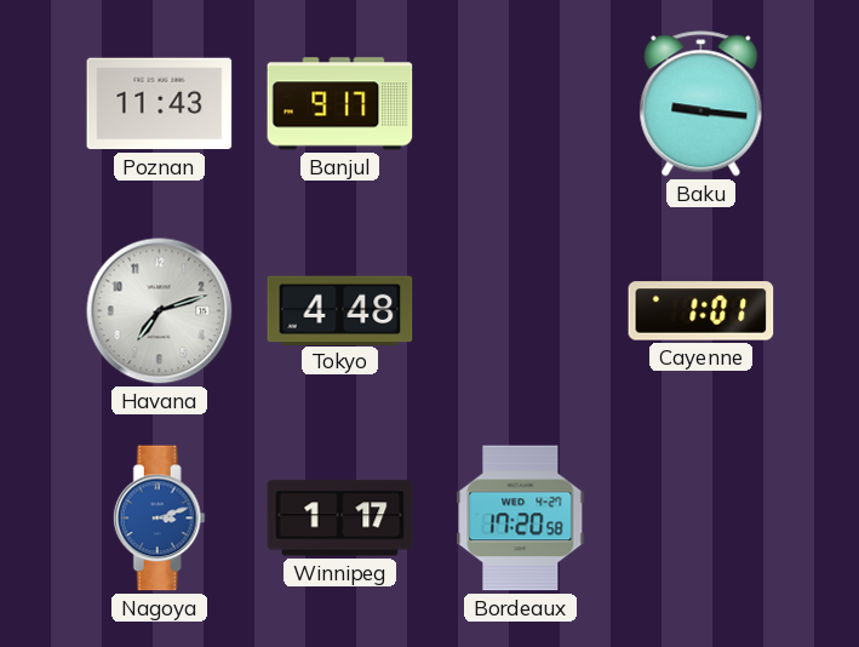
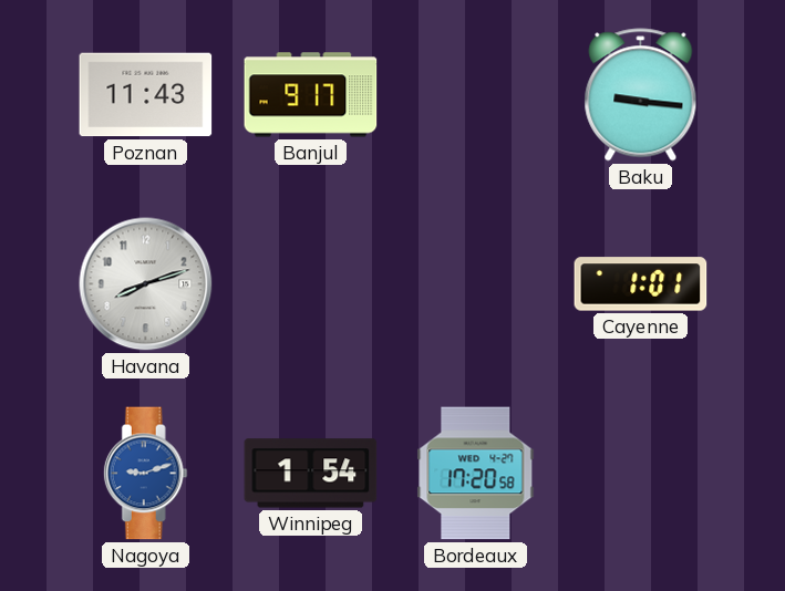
Havana: 7:12 -> 8:12 (146, 284)
Tokyo: 4:48 -> none (340, 310)
Nagoya: 3:12 -> 9:12 (145, 474)
Winnipeg: 1:17 -> 1:54 (311, 474)
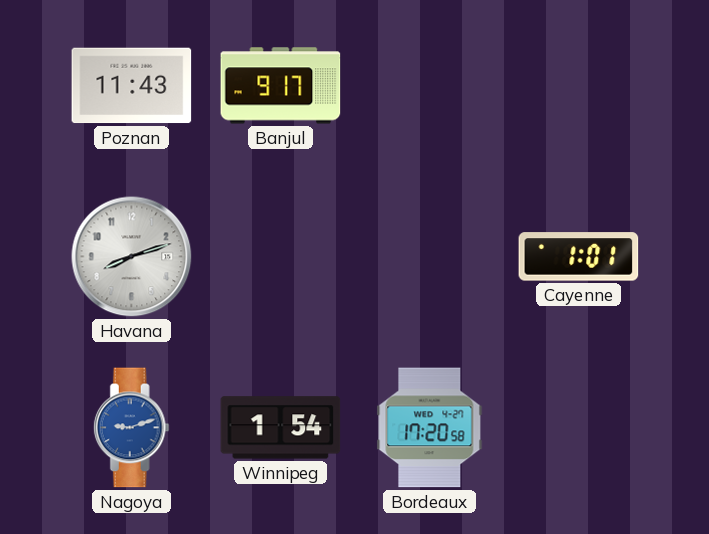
Baku: 9:16 -> none (641, 95)
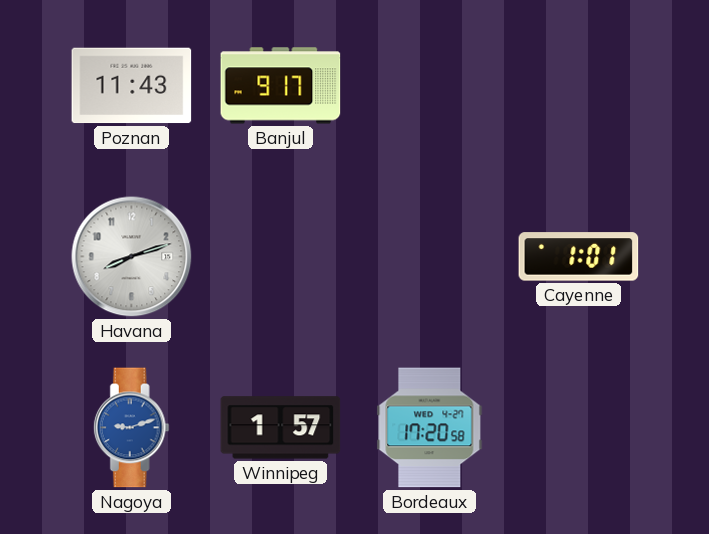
Winnipeg: 1:54 -> 1:57 (281, 428)
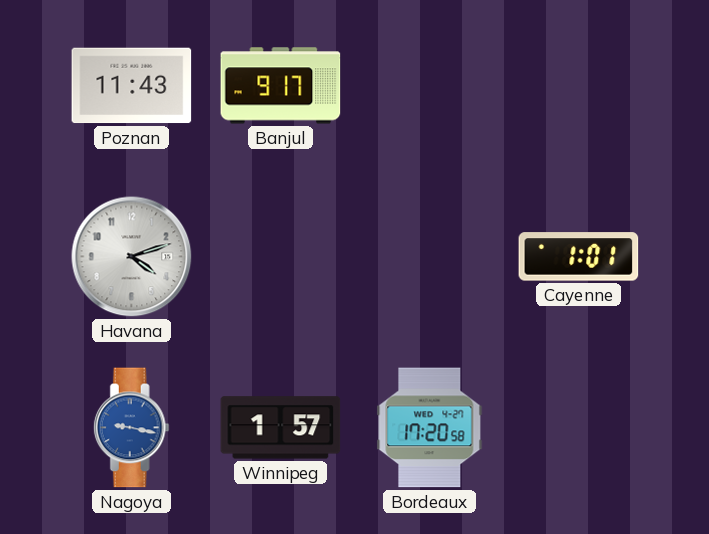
Havana: 8:12 -> 4:12 (132, 257)
Nagoya: 9:12 -> 9:17 (131, 428)
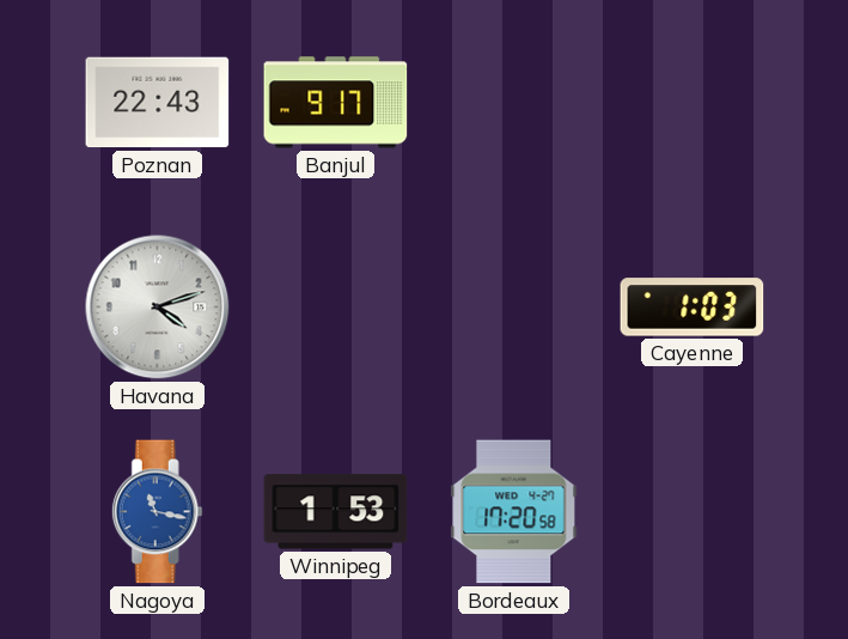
Poznan: 11:43 -> 22:43 (158, 103)
Cayenne: 1:01 -> 1:03 (693, 308)
Nagoya: 9:17 -> 11:17 (157, 512)
Winnipeg: 1:57 -> 1:53 (336, 512)
